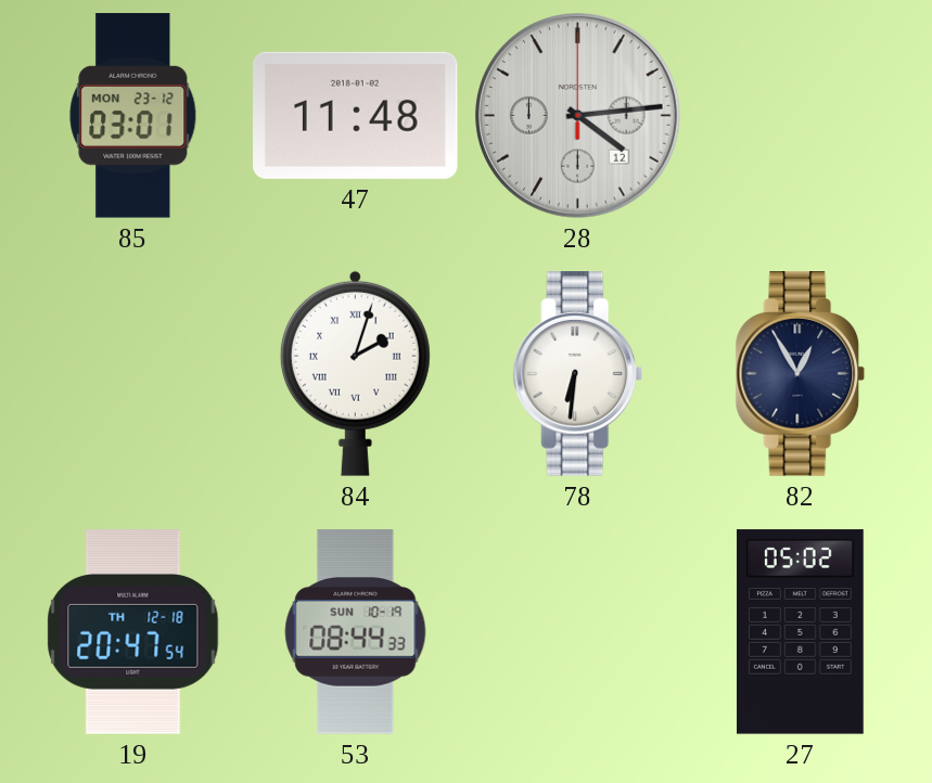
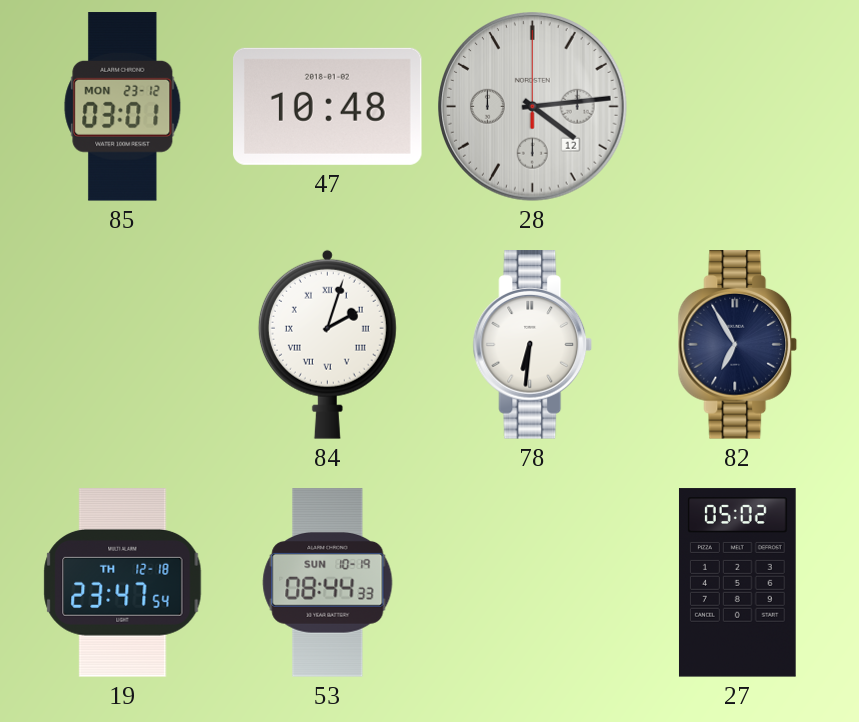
47: 11:48 -> 10:48 (328, 106)
82: 12:55 -> 6:55 (738, 345)
19: 20:47 -> 23:47 (123, 583)
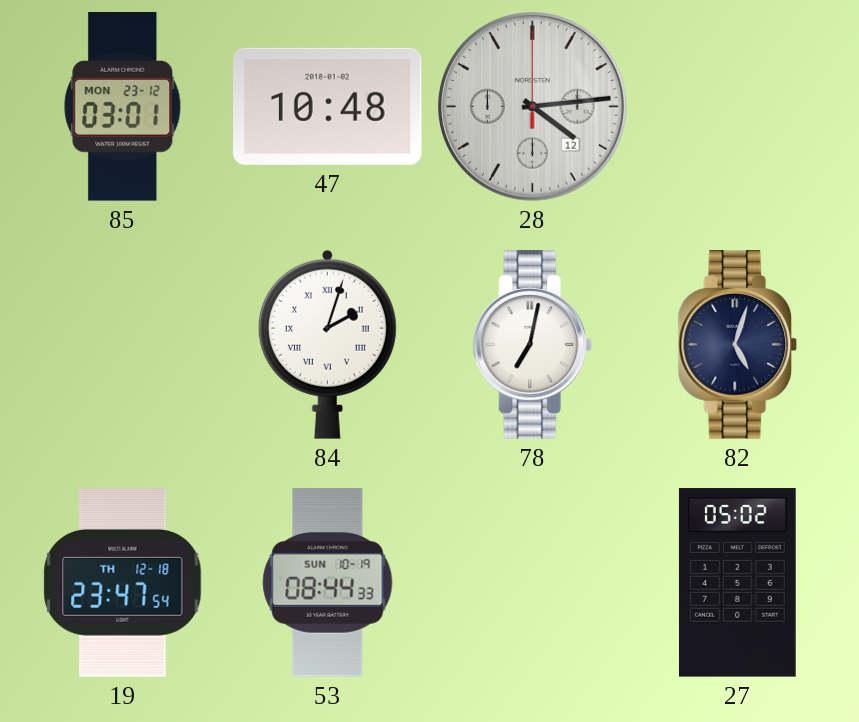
78: 6:31 -> 7:02 (533, 345)
82: 6:55 -> 5:03 (738, 345)
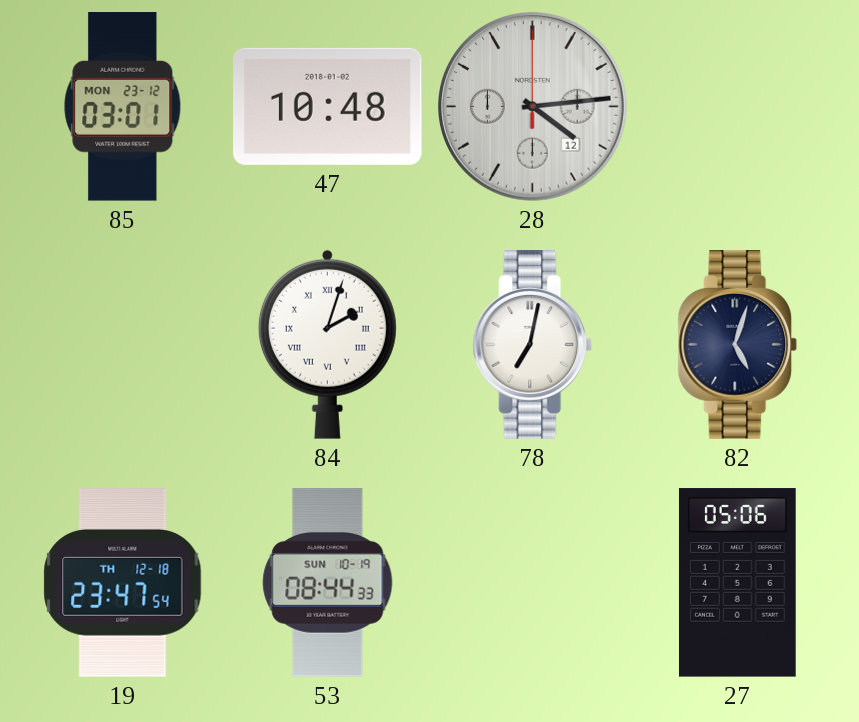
27: 05:02 -> 05:06 (737, 583)
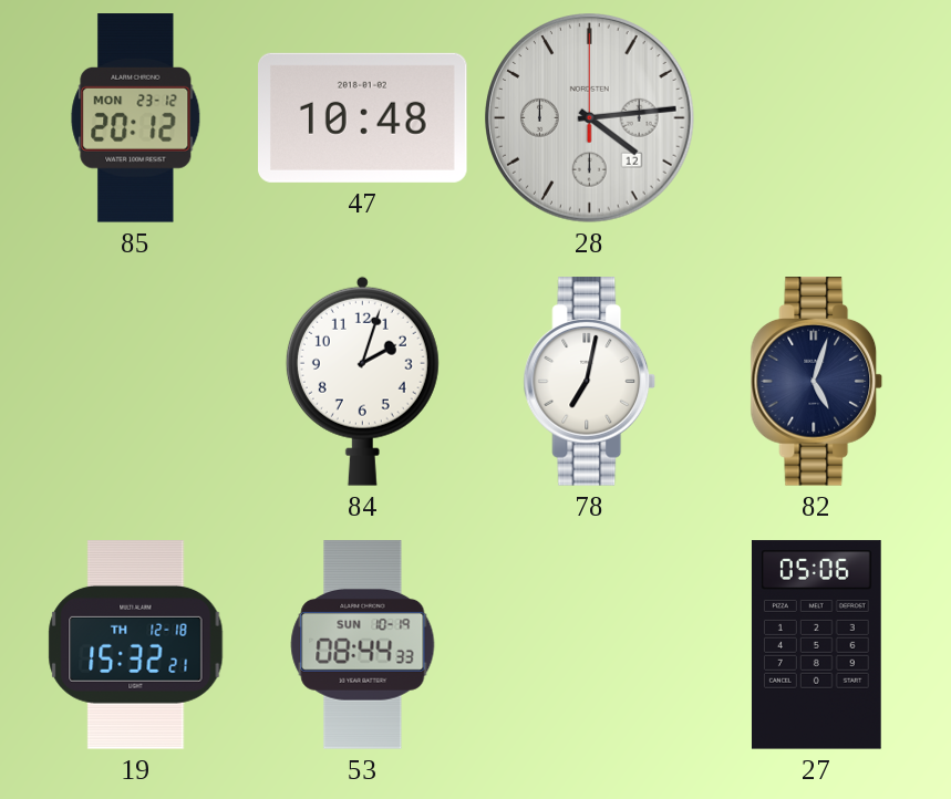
85: 03:01 -> 20:12 (136, 118)
84 numerals: Roman -> Arabic (362, 381)
19: 23:47 -> 15:32 (136, 645)
